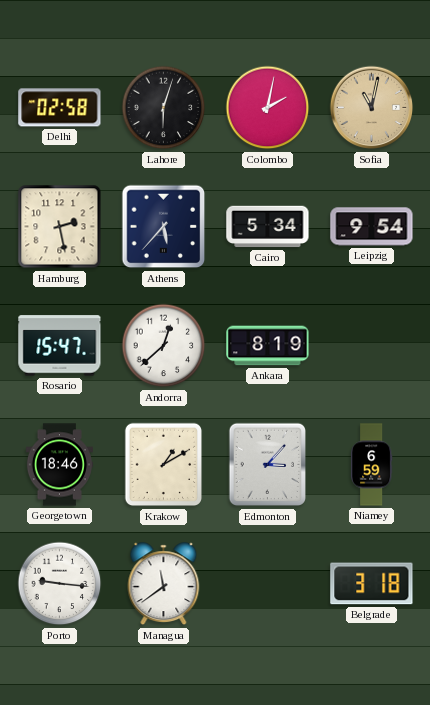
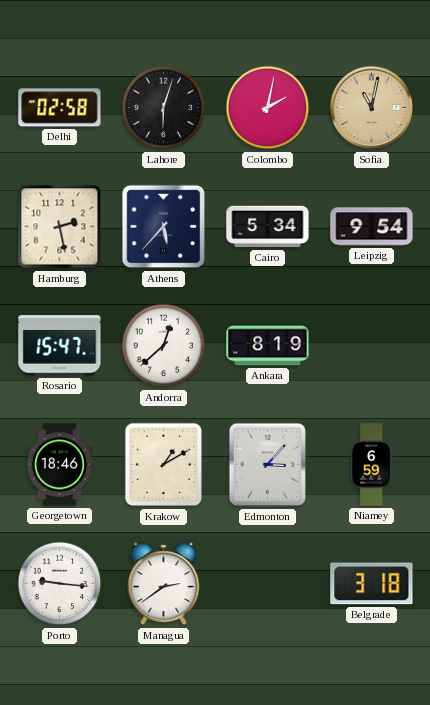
Managua: 11:39 -> 2:39 (164, 584)
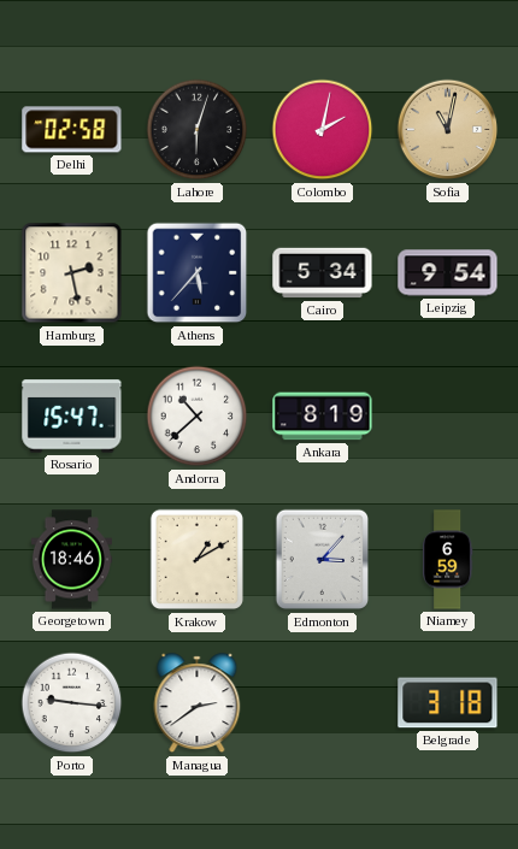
Andorra: 12:38 -> 10:38 (198, 417)
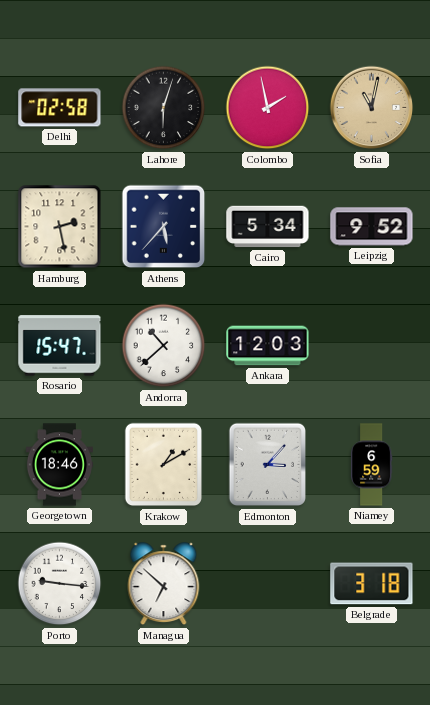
Colombo: 2:02 -> 1:58 (268, 108)
Leipzig: 9:54 -> 9:52 (372, 227)
Ankara: 8:19 -> 12:03 (268, 346)
Managua: 2:39 -> 6:52 (164, 584)
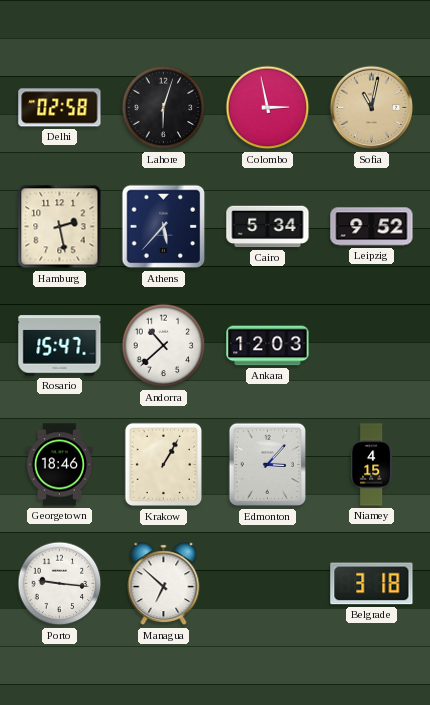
Colombo: 1:58 -> 2:58 (268, 108)
Krakow: 1:10 -> 1:05 (164, 465)
Niamey: 6:59 -> 4:15 (372, 465)
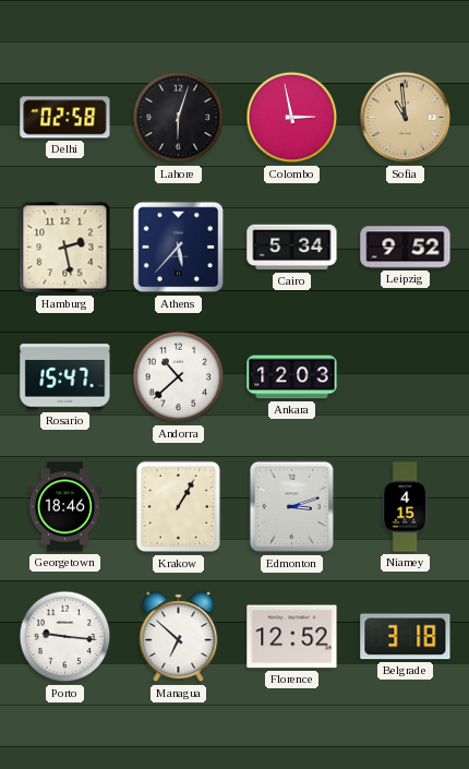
Sofia: 11:02 -> 10:59 (406, 118)
Edmonton: 3:07 -> 3:12 (291, 507)
Florence: none -> 12:52 (292, 637)
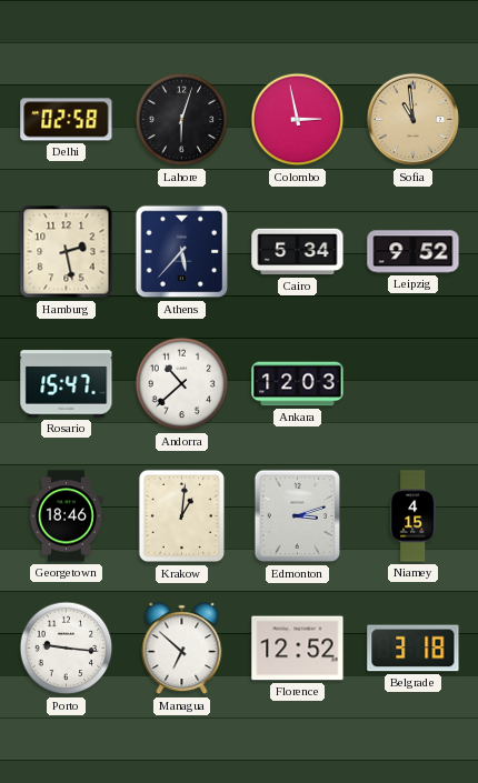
Krakow: 1:05 -> 1:01 (182, 516)
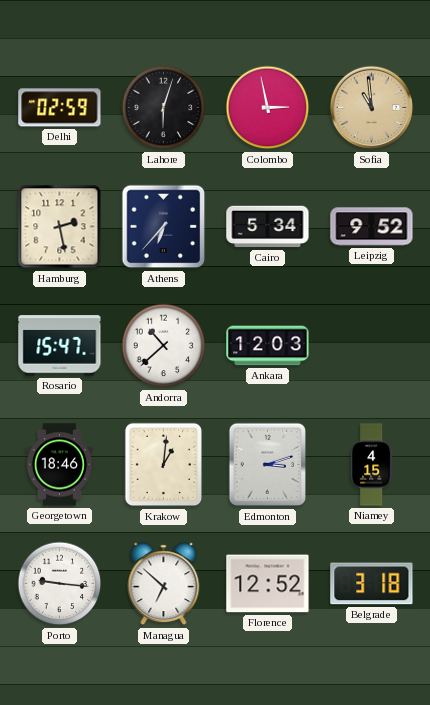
Delhi: 02:58 -> 02:59 (60, 108)
Athens: 5:37 -> 6:37 (164, 227)
